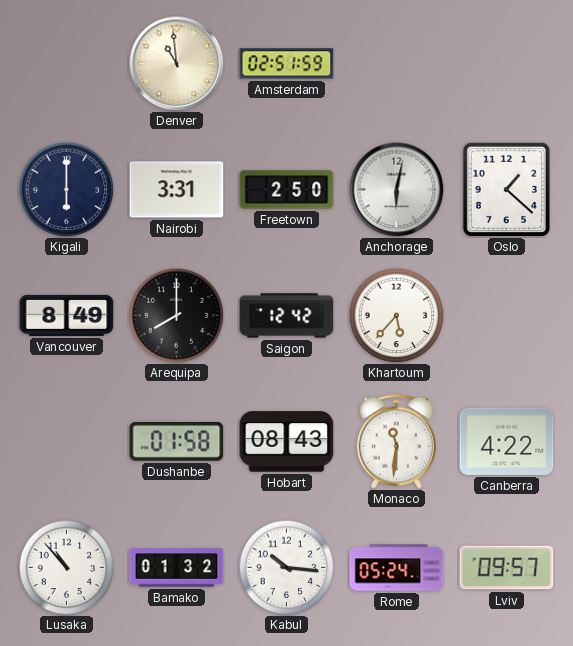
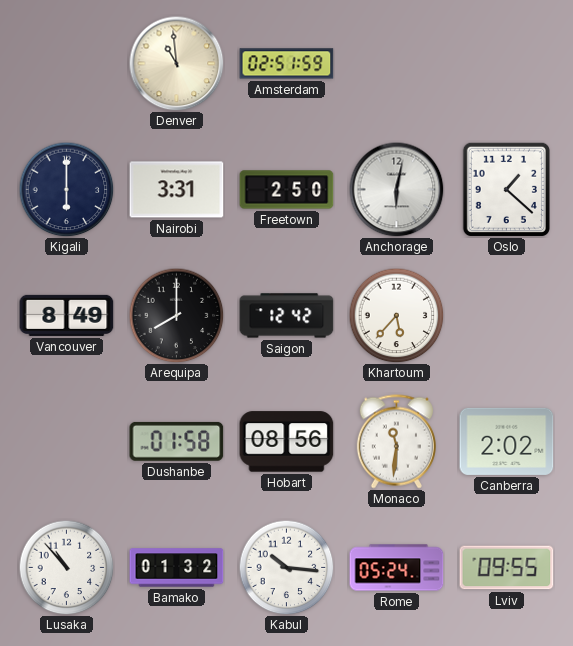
Hobart: 08:43 -> 08:56 (287, 442)
Canberra: 4:22 -> 2:02 (507, 441)
Lviv: 09:57 -> 09:55 (507, 568)
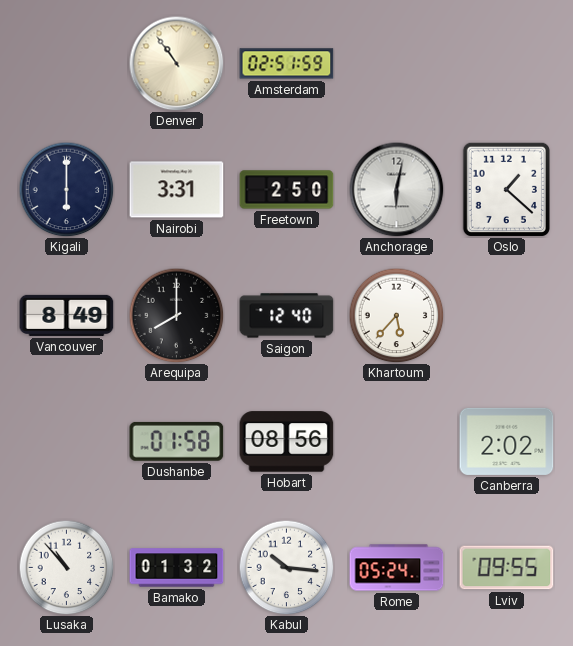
Denver: 10:59 -> 10:54 (176, 63)
Saigon: 12:42 -> 12:40 (287, 316)
Monaco: 11:31 -> none (396, 442)
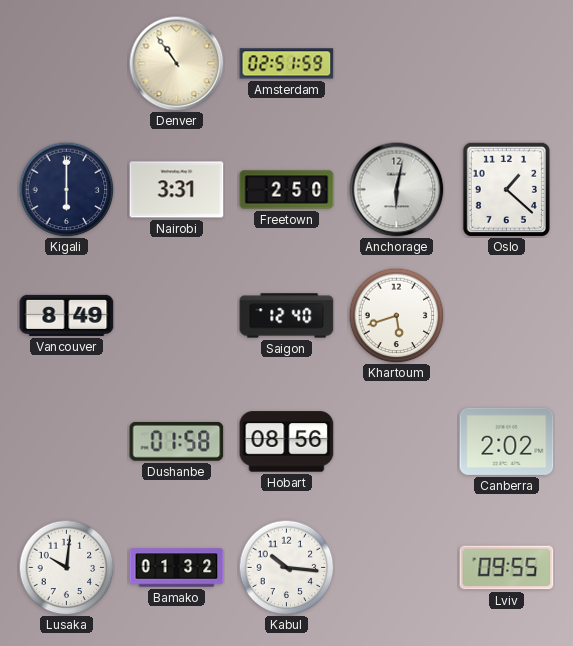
Arequipa: 8:00 -> none (176, 315)
Khartoum: 5:37 -> 5:42 (396, 315)
Lusaka: 10:53 -> 10:01 (66, 567)
Rome: 05:24 -> none (397, 568)
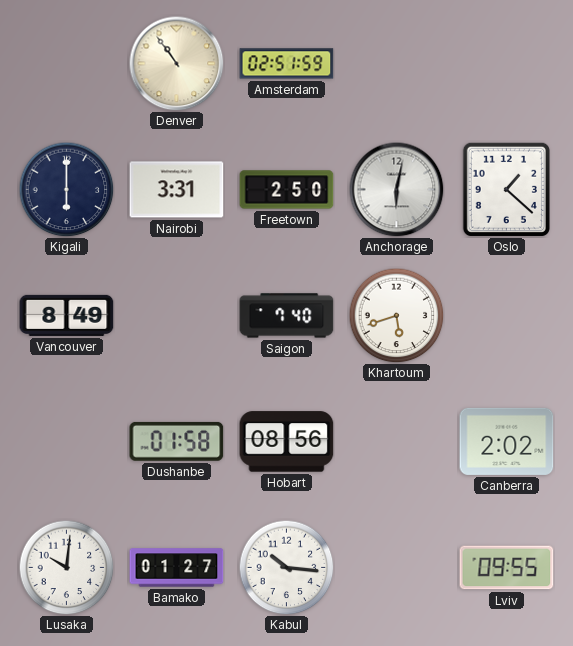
Saigon: 12:40 -> 7:40 (287, 316)
Bamako: 01:32 -> 01:27 (177, 568)
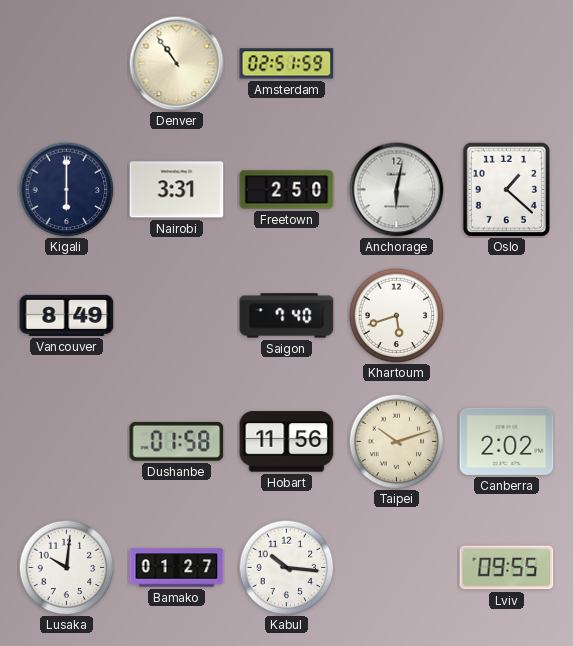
Hobart: 08:56 -> 11:56 (287, 442)
Taipei: none -> 10:12 (396, 441)
